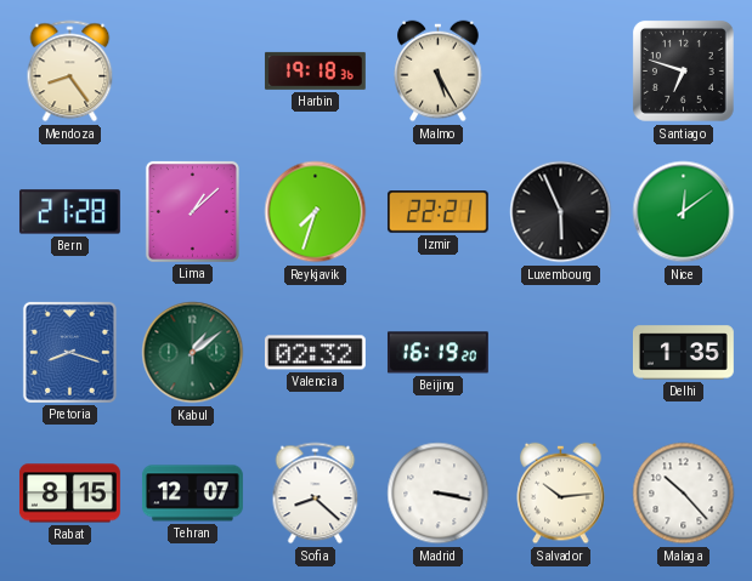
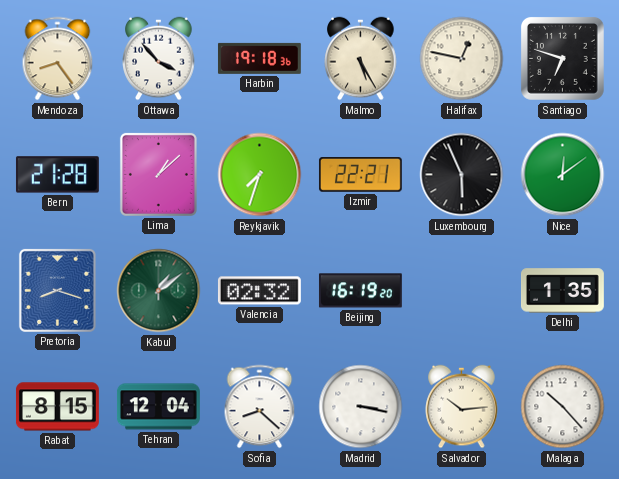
Ottawa: none -> 3:53 (159, 59)
Halifax: none -> 12:47 (462, 59)
Tehran: 12:07 -> 12:04 (158, 407)
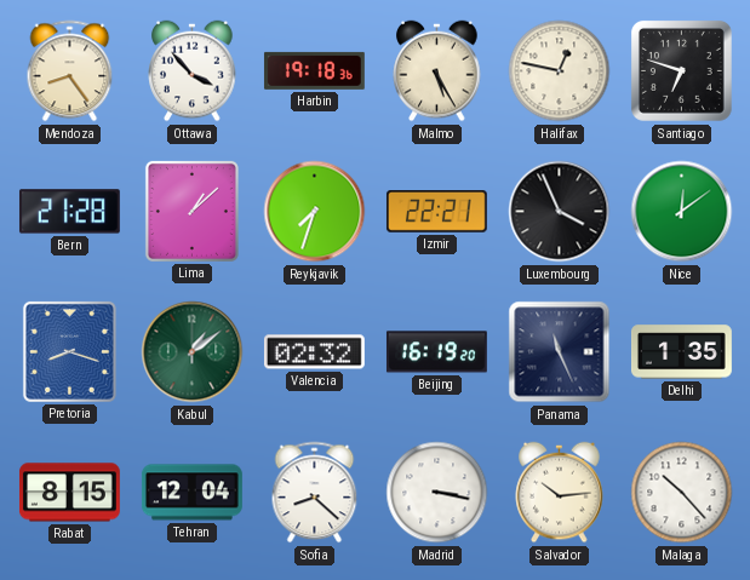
Luxembourg: 5:56 -> 3:56 (560, 212)
Panama: none -> 11:26 (560, 352)
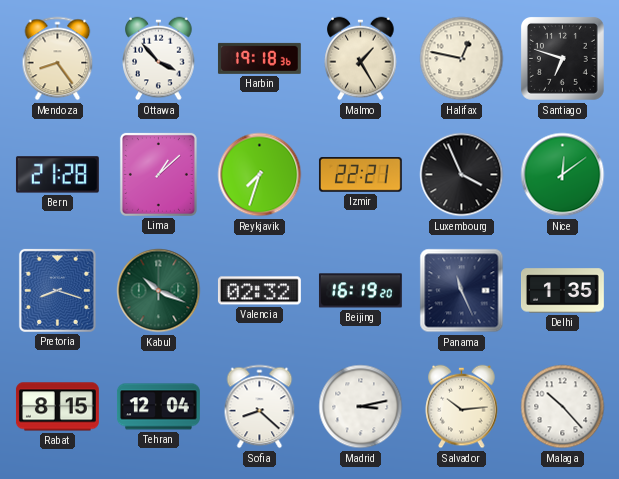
Malmo: 5:25 -> 1:25 (361, 59)
Kabul: 1:09 -> 10:19 (159, 291)
Madrid: 3:17 -> 3:13 (361, 407)
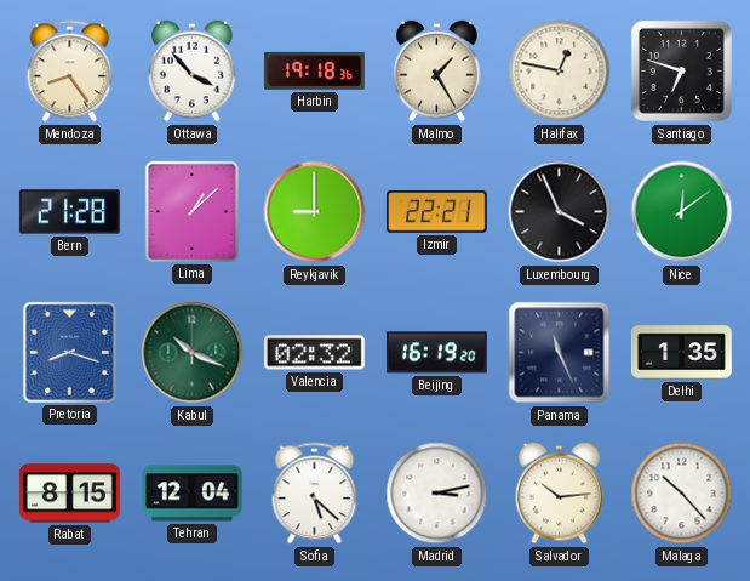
Reykjavik: 7:33 -> 9:00 (315, 212)
Sofia: 8:22 -> 5:22 (315, 494)
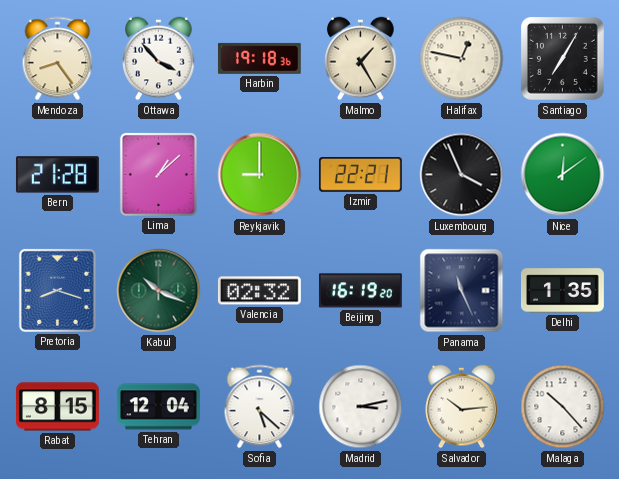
Santiago: 6:48 -> 7:05 (562, 58)
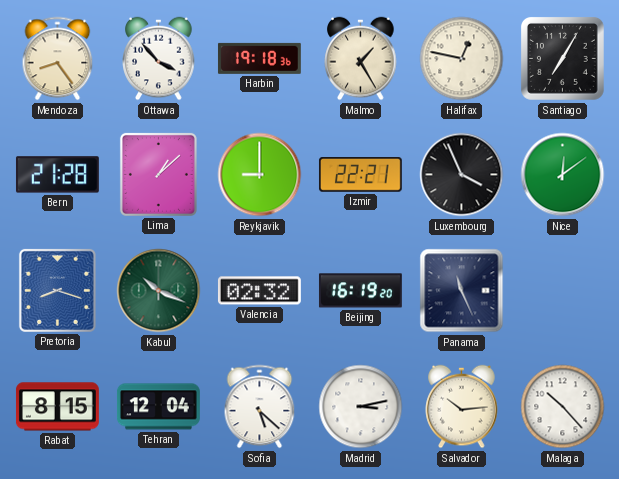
Delhi: 1:35 -> none (562, 291)
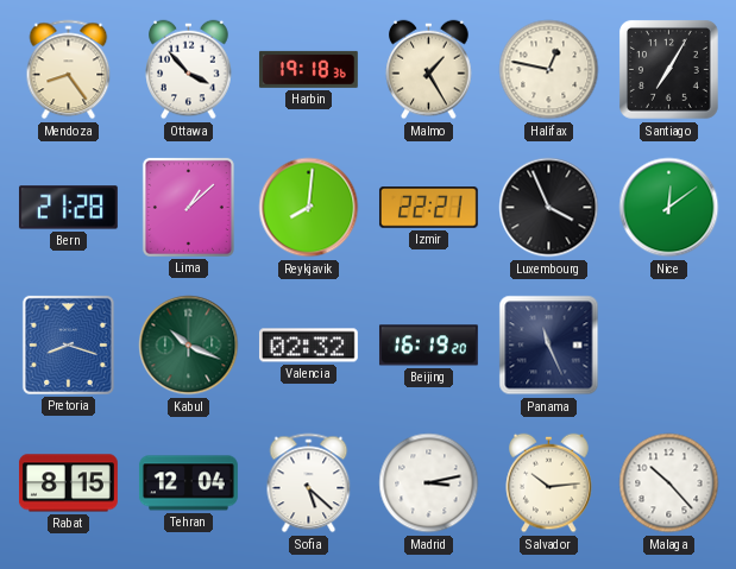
Reykjavik: 9:00 -> 8:01 (309, 208)
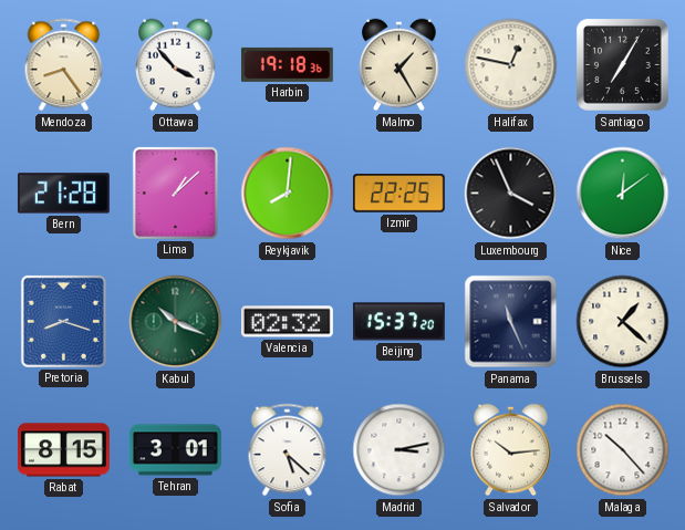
Izmir: 22:21 -> 22:25 (398, 194)
Beijing: 16:19 -> 15:37 (398, 322)
Brussels: none -> 1:22 (623, 322)
Tehran: 12:04 -> 3:01 (175, 450)
